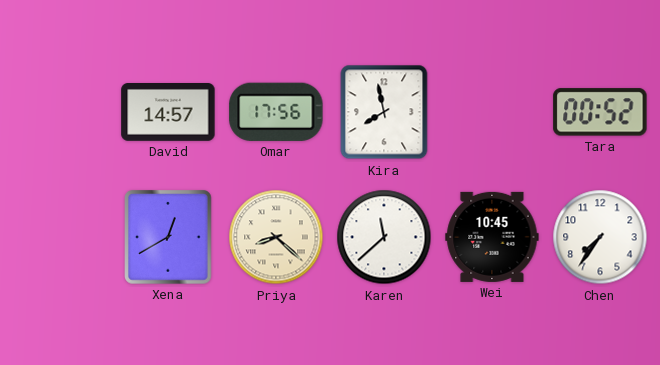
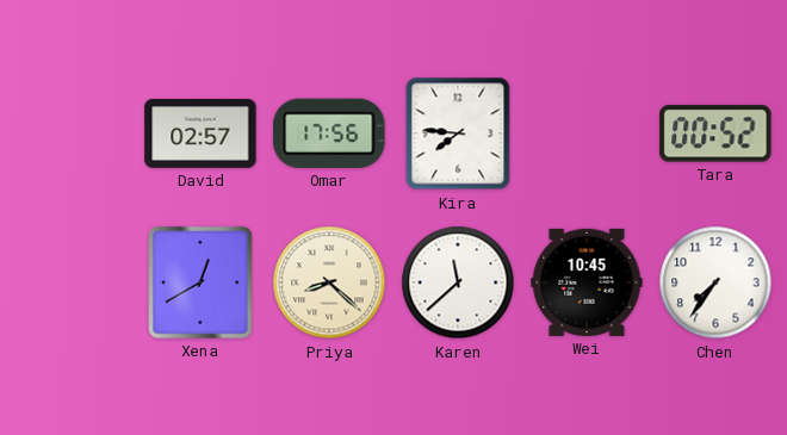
David: 14:57 -> 02:57 (200, 135)
Kira: 7:58 -> 7:46 (458, 133)
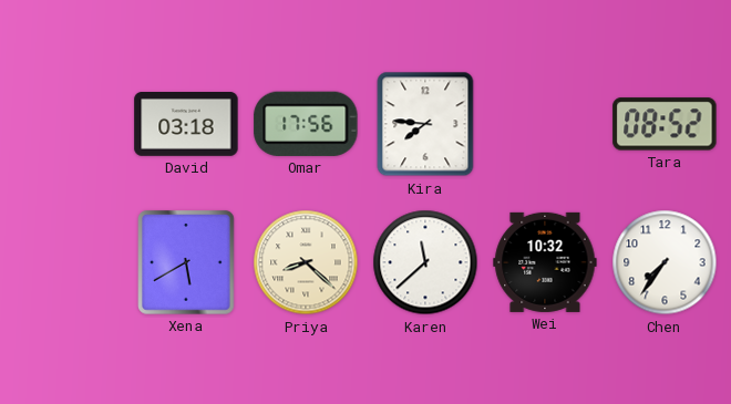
David: 02:57 -> 03:18 (186, 125)
Tara: 00:52 -> 08:52 (665, 124)
Xena: 12:40 -> 5:40 (186, 262)
Wei: 10:45 -> 10:32 (545, 262)
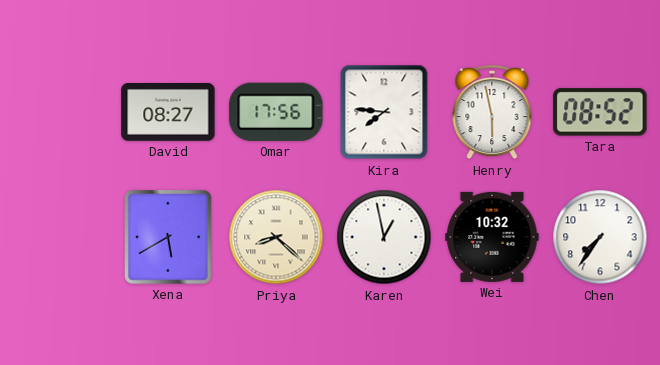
David: 03:18 -> 08:27 (168, 113)
Henry: none -> 5:58 (492, 113)
Karen: 11:38 -> 12:58 (384, 237)
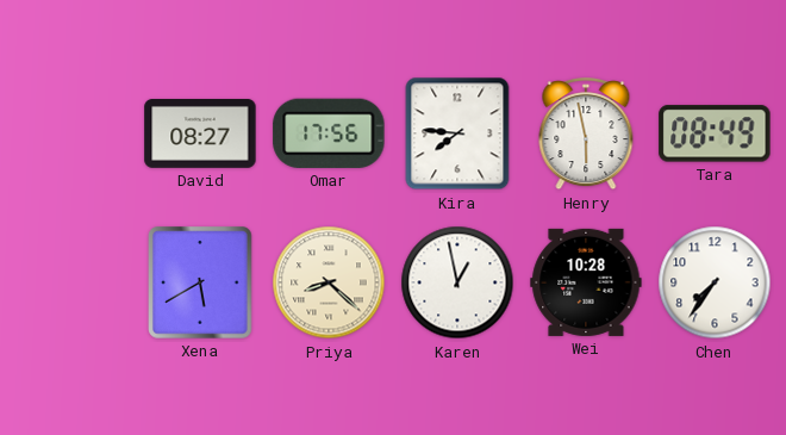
Tara: 08:52 -> 08:49 (715, 133)
Wei: 10:32 -> 10:28 (586, 282)
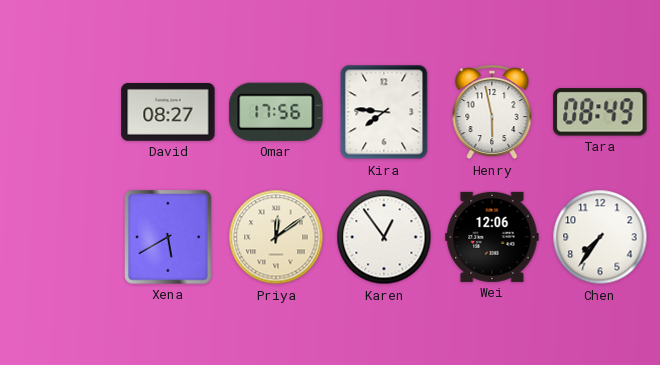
Priya: 8:22 -> 12:09 (276, 237)
Karen: 12:58 -> 12:54 (384, 237)
Wei: 10:28 -> 12:06 (492, 237)
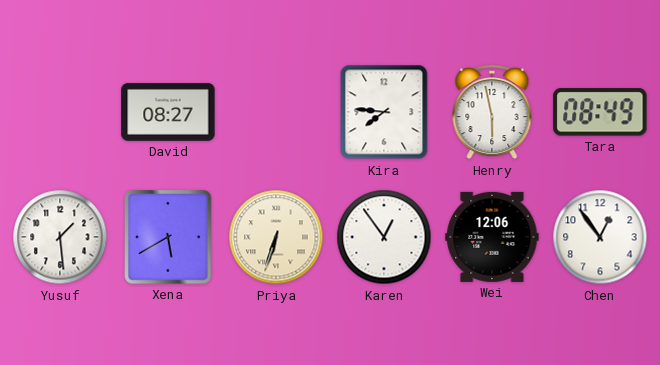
Omar: 17:56 -> none (276, 112)
Yusuf: none -> 1:29 (60, 237)
Priya: 12:09 -> 6:33 (276, 237)
Chen: 7:36 -> 12:54 (600, 237)
